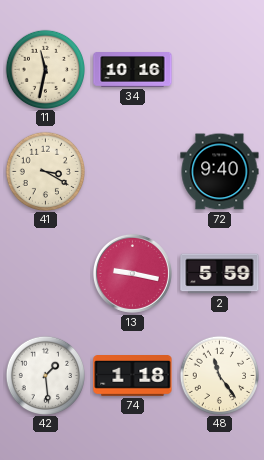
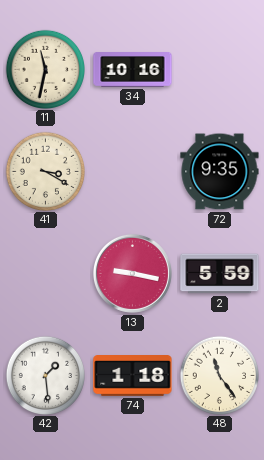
72: 9:40 -> 9:35 (220, 172)
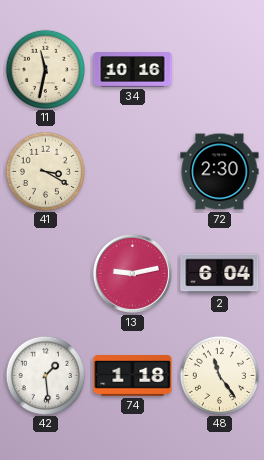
72: 9:35 -> 2:30 (220, 172)
13: 9:17 -> 9:13 (132, 273)
2: 5:59 -> 6:04 (220, 274)
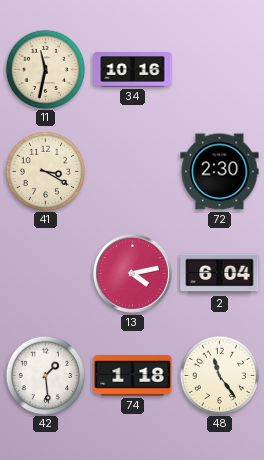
13: 9:13 -> 4:13 (132, 273)
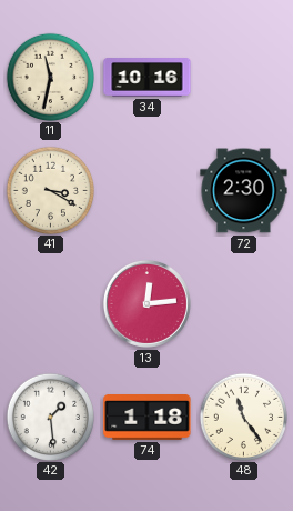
13: 4:13 -> 12:14 (146, 303)
2: 6:04 -> none (220, 274)
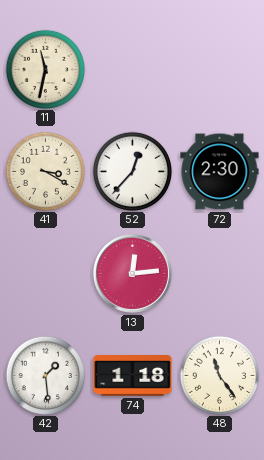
34: 10:16 -> none (148, 78)
52: none -> 12:37 (132, 171)
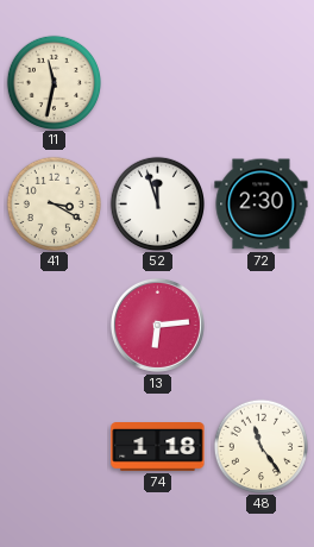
52: 12:37 -> 11:57 (157, 203)
13: 12:14 -> 6:14 (157, 325)
42: 1:29 -> none (45, 375)
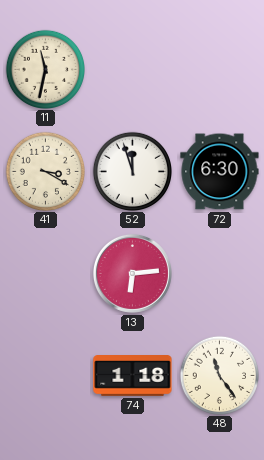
72: 2:30 -> 6:30 (220, 172)
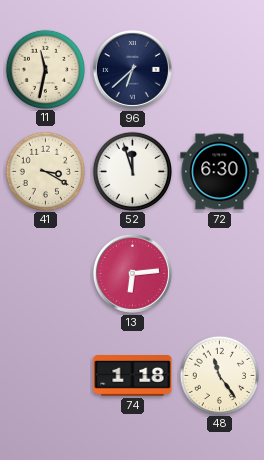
96: none -> 6:38 (132, 69)
